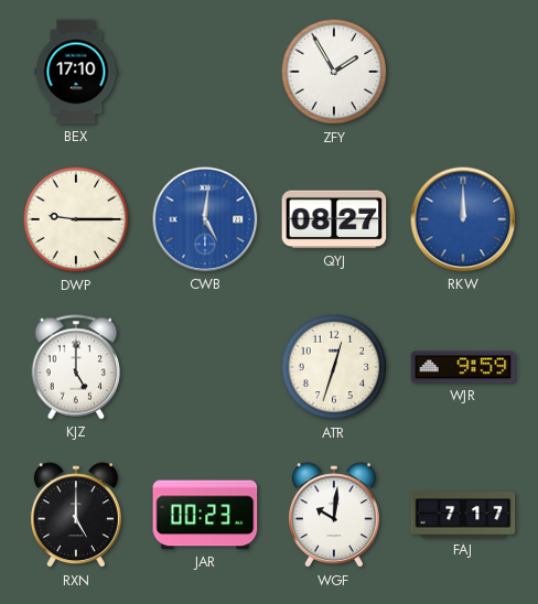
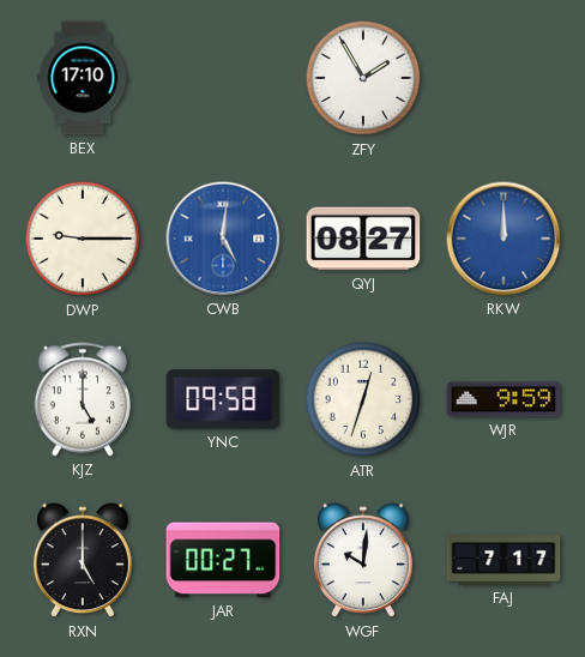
YNC: none -> 09:58 (223, 399)
JAR: 00:23 -> 00:27 (223, 560)
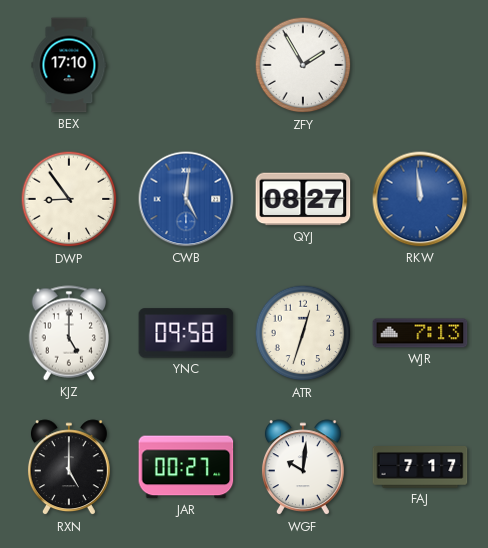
DWP: 9:15 -> 8:54 (69, 199)
RKW: 12:00 -> 11:59 (420, 199)
WJR: 9:59 -> 7:13 (420, 333)
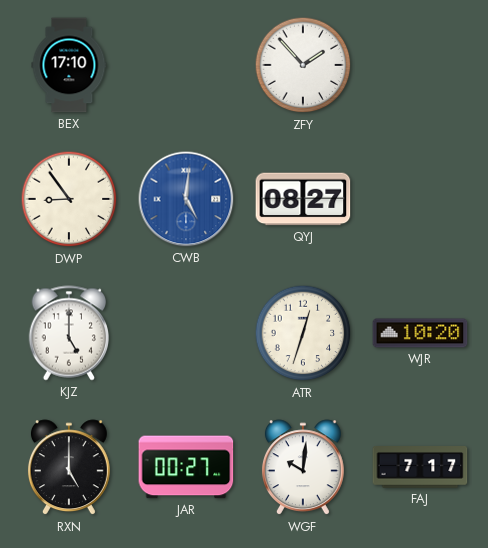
ZFY: 1:55 -> 1:53 (303, 65)
RKW: 11:59 -> none (420, 199)
YNC: 09:58 -> none (186, 333)
WJR: 7:13 -> 10:20 (420, 333)
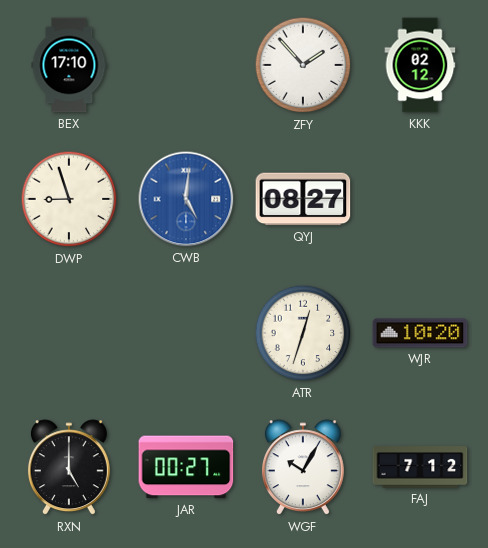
KKK: none -> 02:12 (420, 65)
DWP: 8:54 -> 8:57 (69, 199)
KJZ: 5:00 -> none (68, 333)
WGF: 10:01 -> 10:05 (303, 468)
FAJ: 7:17 -> 7:12 (420, 467)
